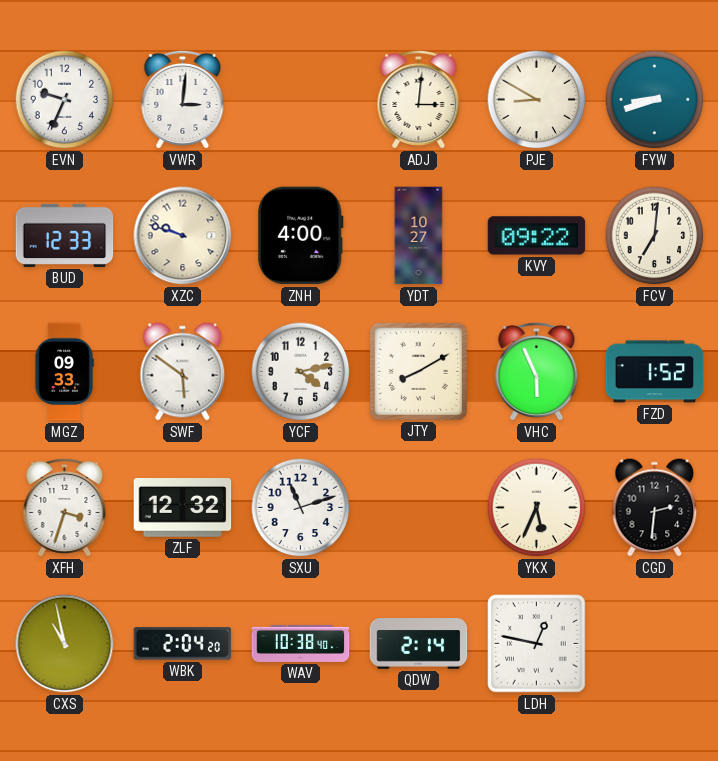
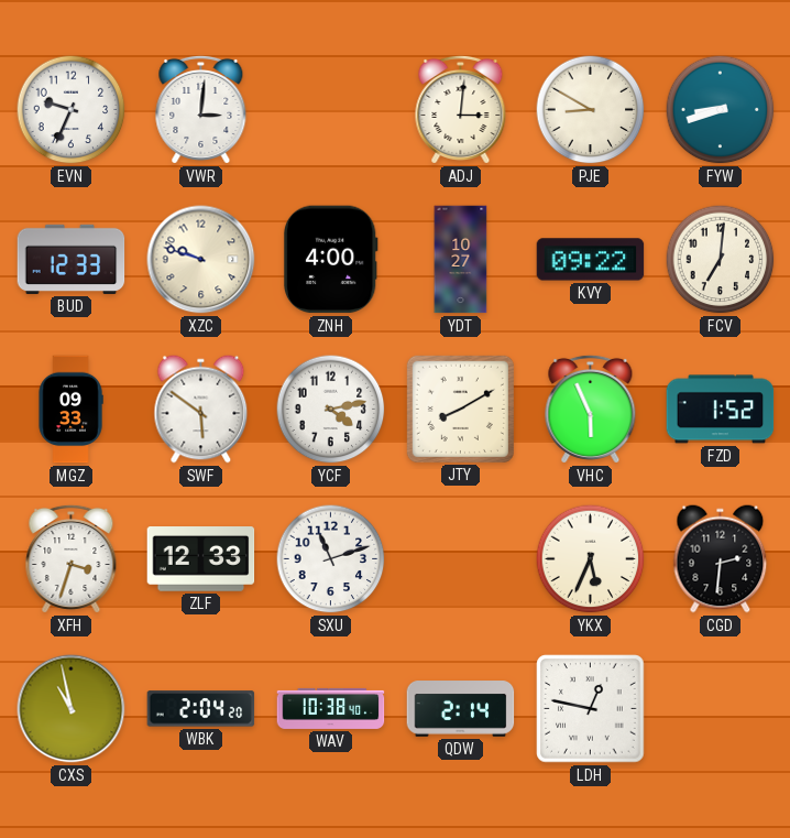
ZLF: 12:32 -> 12:33 (201, 559)
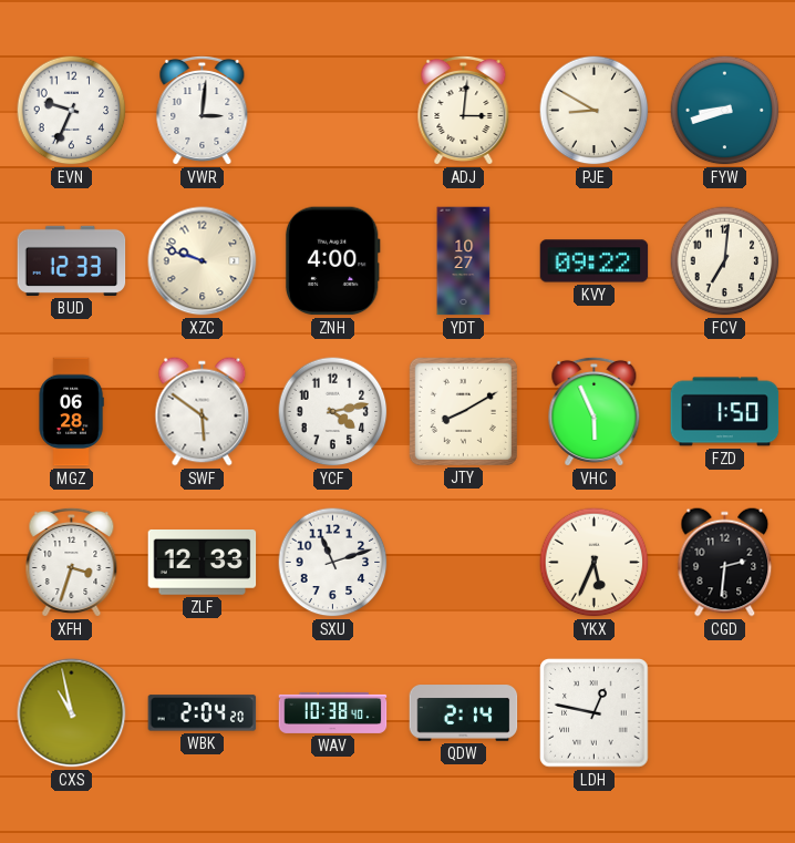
MGZ: 09:33 -> 06:28 (71, 412)
FZD: 1:52 -> 1:50 (725, 412)
